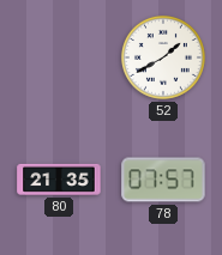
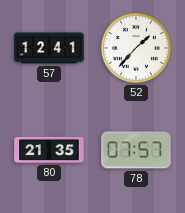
57: none -> 12:41 (49, 48)
52: 1:40 -> 1:37 (136, 48)
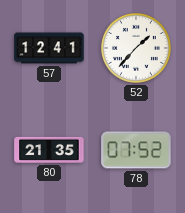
78: 07:57 -> 07:52 (136, 150)
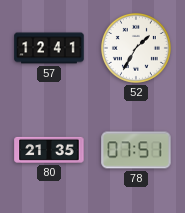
52: 1:37 -> 1:35 (136, 48)
78: 07:52 -> 07:51 (136, 150)
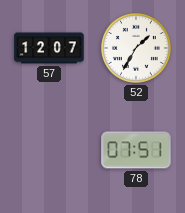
57: 12:41 -> 12:07 (49, 48)
80: 21:35 -> none (49, 150)
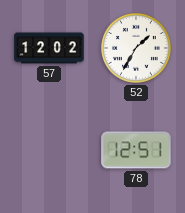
57: 12:07 -> 12:02 (49, 48)
78: 07:51 -> 12:51 (136, 150)
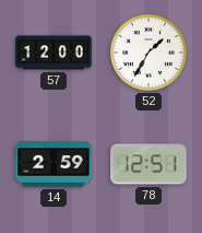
57: 12:02 -> 12:00 (54, 53)
14: none -> 2:59 (54, 164)
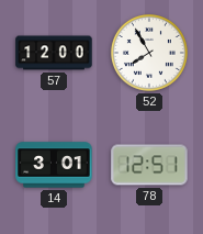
52: 1:35 -> 7:55 (149, 53)
14: 2:59 -> 3:01 (54, 165)
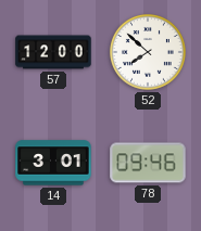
52: 7:55 -> 7:52 (148, 52)
78: 12:51 -> 09:46 (148, 163)
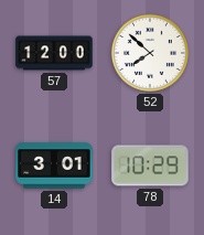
78: 09:46 -> 10:29 (150, 165)
